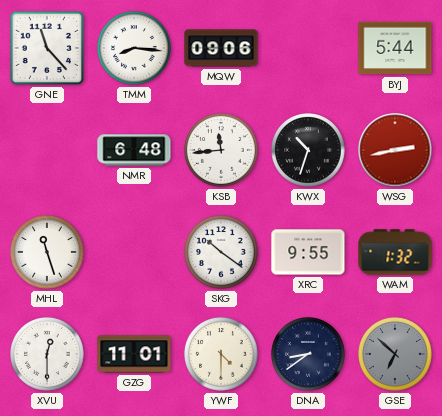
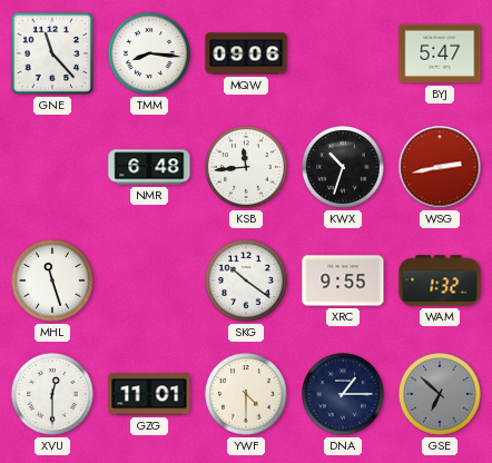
BYJ: 5:44 -> 5:47 (440, 53)
DNA: 8:39 -> 1:15 (343, 394)
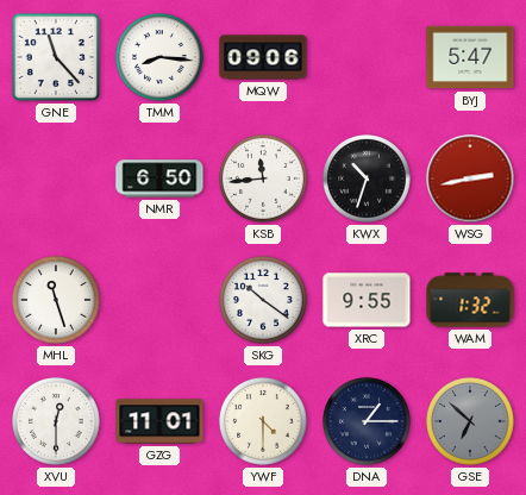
NMR: 6:48 -> 6:50 (159, 178)
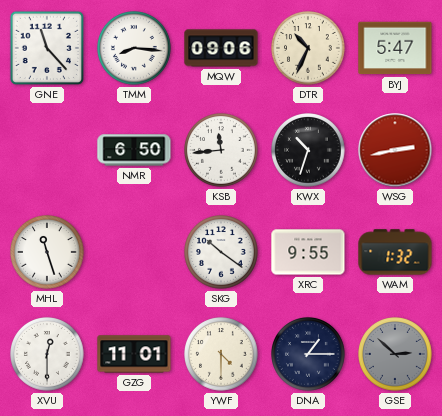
DTR: none -> 10:34 (308, 48)
GSE: 6:52 -> 2:52 (395, 354)
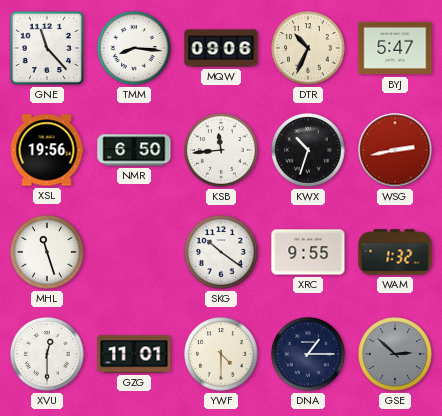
XSL: none -> 19:56 (47, 150)
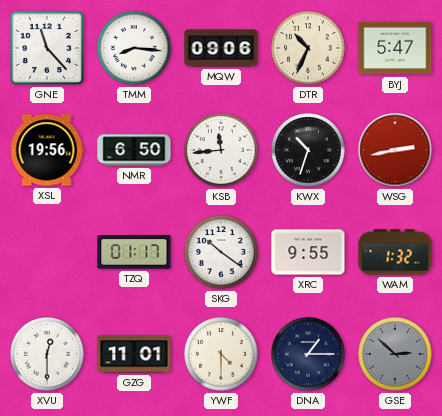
MHL: 11:27 -> none (47, 252)
TZQ: none -> 01:17 (134, 252)
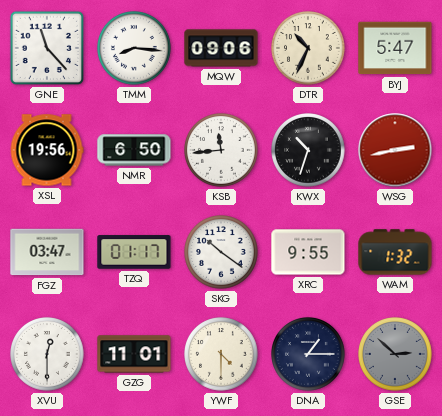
FGZ: none -> 03:47 (47, 252)
